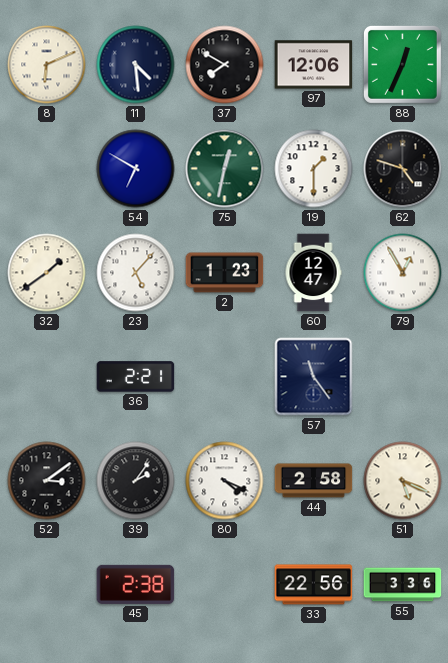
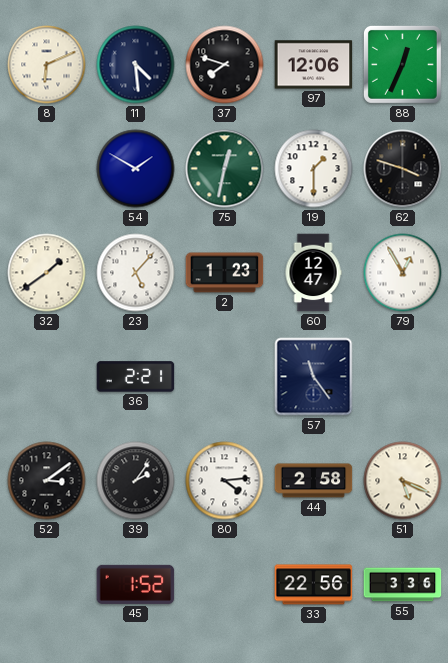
37: 7:50 -> 7:48 (225, 65)
54: 6:50 -> 1:50 (136, 169)
62: 4:48 -> 3:48 (403, 169)
80: 4:19 -> 4:14 (225, 481)
45: 2:38 -> 1:52 (136, 584)
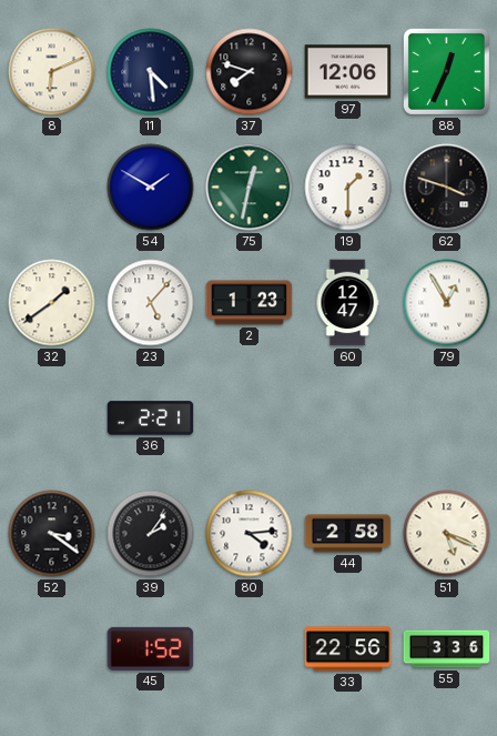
57: 11:24 -> none (314, 377)
52: 3:09 -> 3:21 (52, 534)
